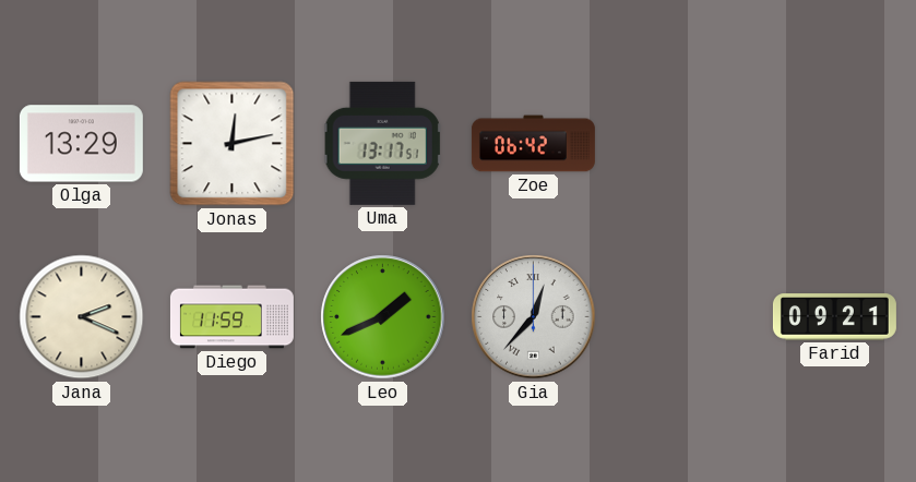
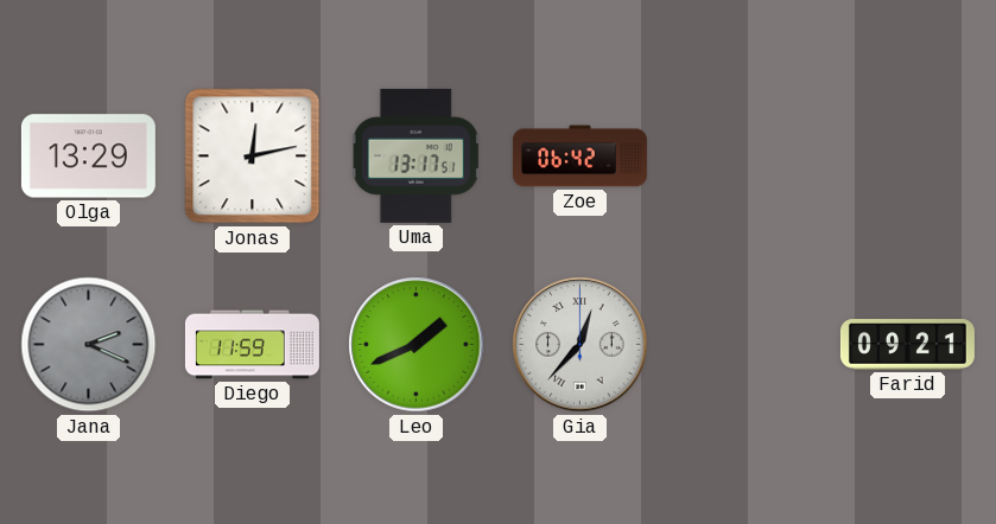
Jana dial: cream -> grey (89, 345)
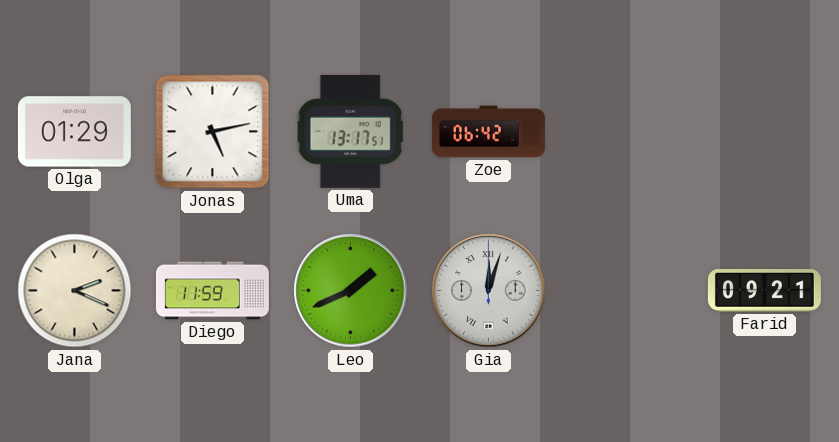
Olga: 13:29 -> 01:29 (74, 132)
Jonas: 12:13 -> 5:13 (213, 132)
Jana dial: grey -> cream (75, 291)
Gia: 12:37 -> 12:03 (489, 291)
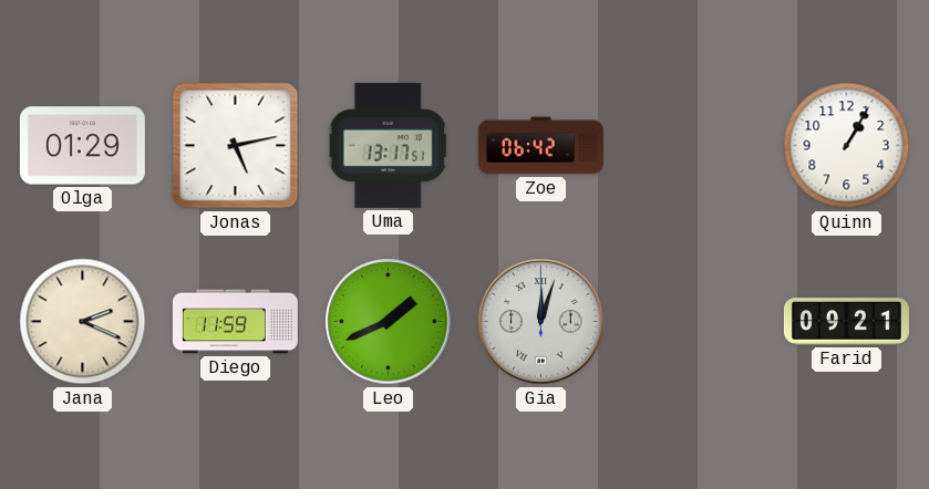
Quinn: none -> 1:05 (847, 146)
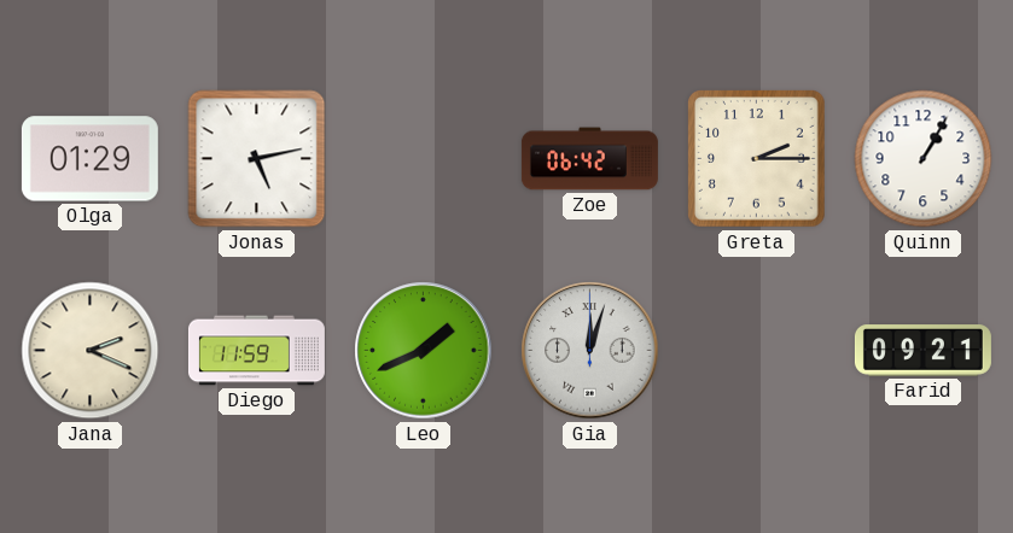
Uma: 13:17 -> none (389, 145)
Greta: none -> 2:15 (757, 159)
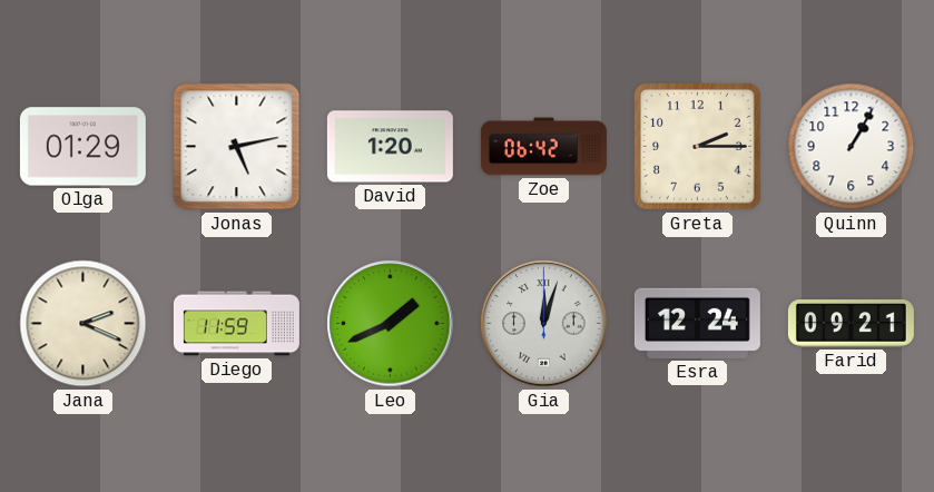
David: none -> 1:20 (390, 147)
Esra: none -> 12:24 (697, 323)
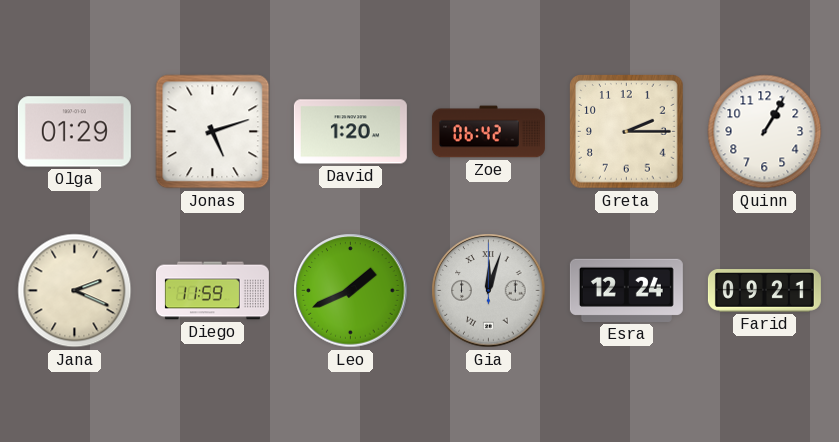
Jonas: 5:13 -> 5:12 (213, 132)
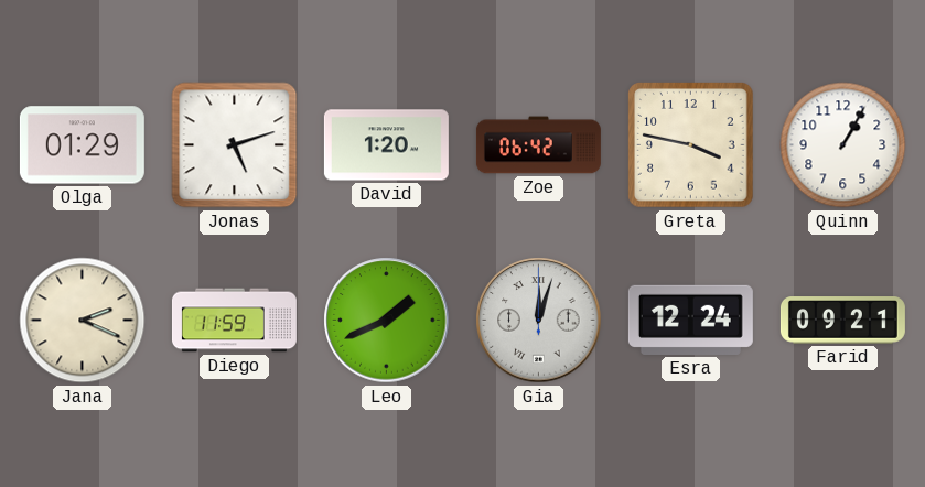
Greta: 2:15 -> 3:47 (691, 145)
